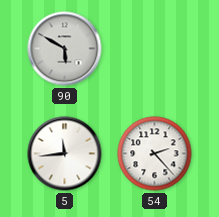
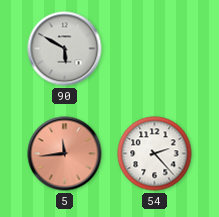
5 dial: white -> salmon (65, 154)
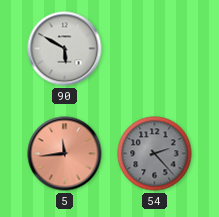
54 dial: white -> grey (155, 154)
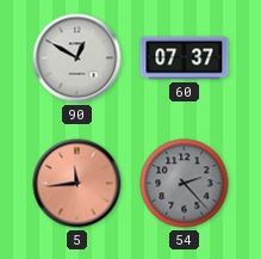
90: 5:50 -> 12:50 (77, 58)
60: none -> 07:37 (185, 58)
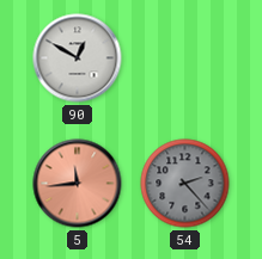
60: 07:37 -> none (185, 58)
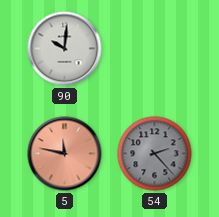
90: 12:50 -> 10:01 (65, 49)
5: 11:44 -> 11:47 (65, 154)
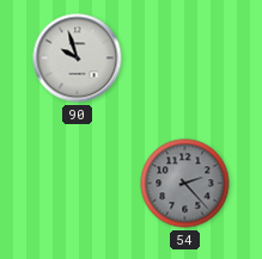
90: 10:01 -> 9:57 (78, 58)
5: 11:47 -> none (65, 154)
